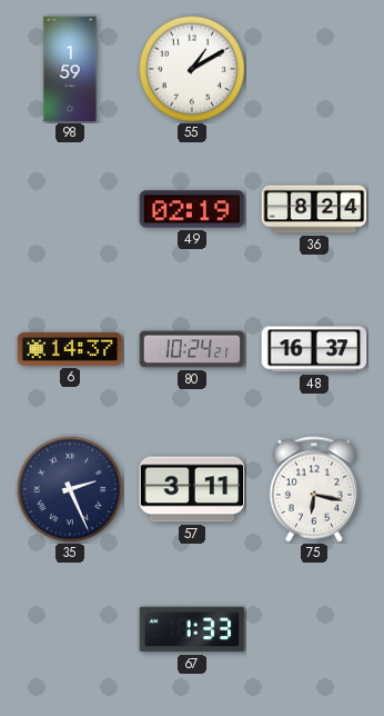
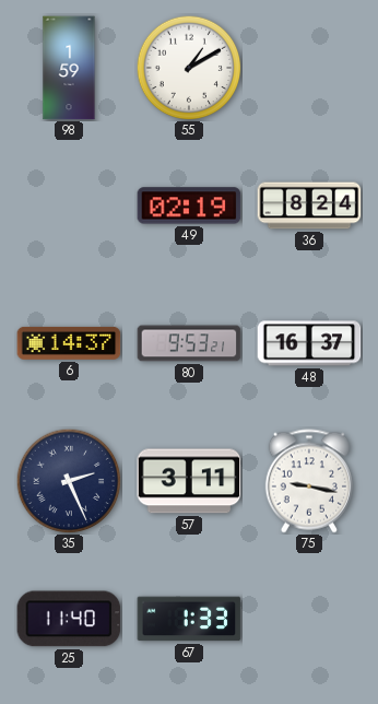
80: 10:24 -> 9:53 (189, 343)
75: 6:17 -> 9:17 (309, 481)
25: none -> 11:40 (69, 619)
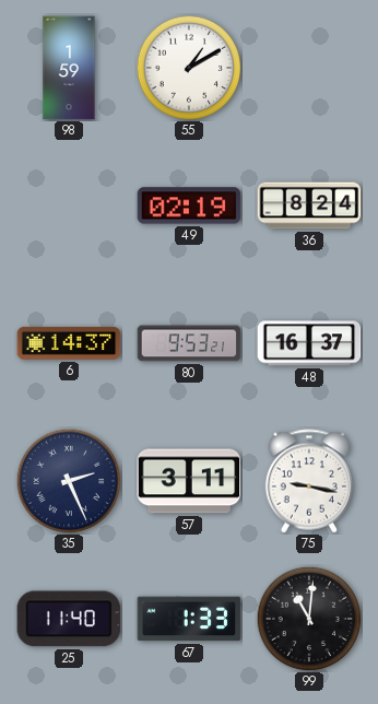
99: none -> 11:01 (309, 619)
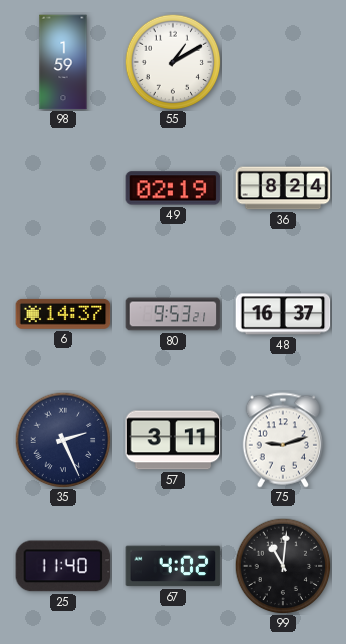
75: 9:17 -> 9:12 (283, 440)
67: 1:33 -> 4:02 (173, 566)
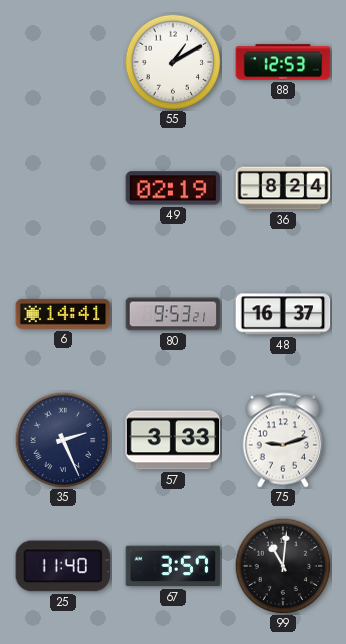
98: 1:59 -> none (63, 62)
88: none -> 12:53 (283, 62)
6: 14:37 -> 14:41 (63, 314)
57: 3:11 -> 3:33 (173, 440)
67: 4:02 -> 3:57 (173, 566)
